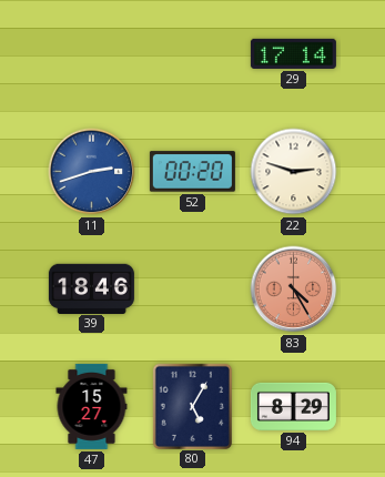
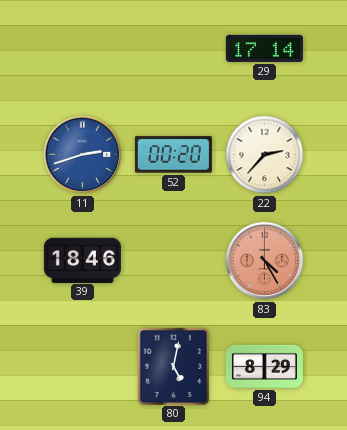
22: 2:48 -> 2:37 (265, 155)
47: 15:27 -> none (92, 406)
80: 5:05 -> 5:02 (173, 366)
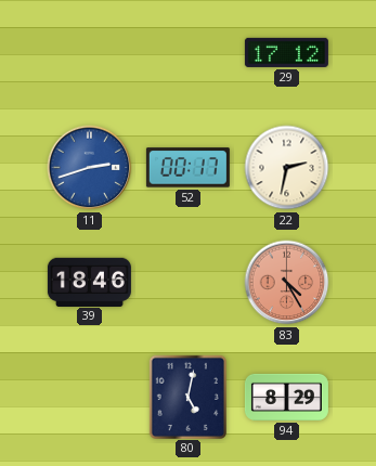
29: 17:14 -> 17:12 (286, 52)
52: 00:20 -> 00:17 (187, 168)
22: 2:37 -> 2:32 (287, 168)
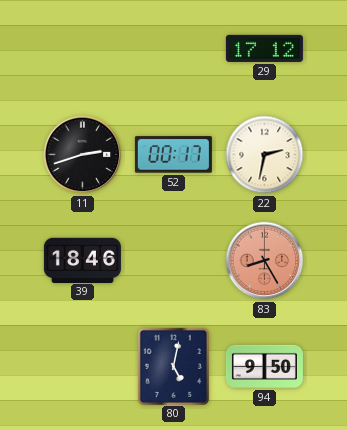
11 dial: blue -> black (83, 155)
83: 4:25 -> 8:25 (265, 261)
94: 8:29 -> 9:50 (264, 366)
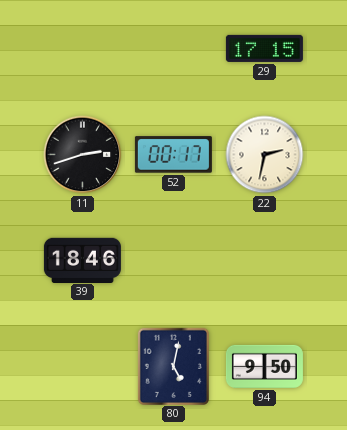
29: 17:12 -> 17:15 (264, 48)
83: 8:25 -> none (265, 261)
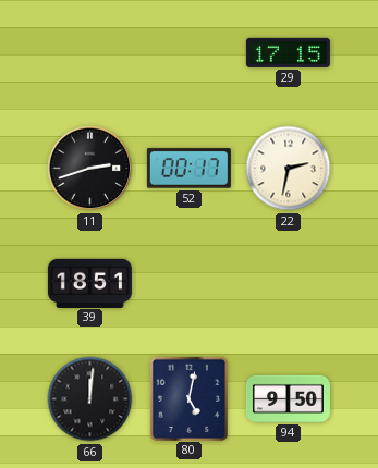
39: 18:46 -> 18:51 (89, 283)
66: none -> 12:01 (90, 399)
